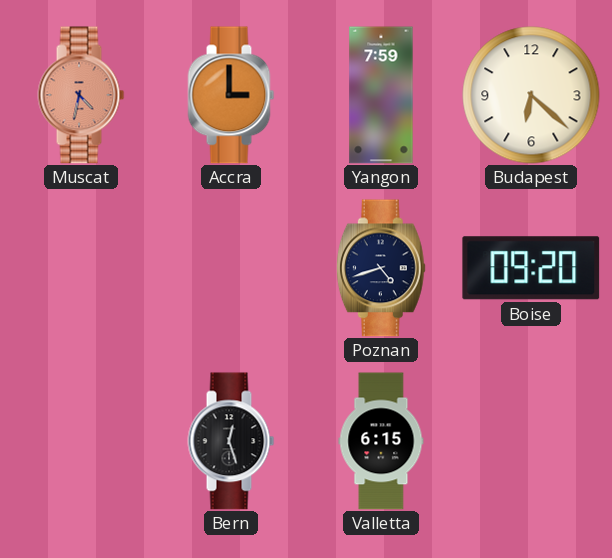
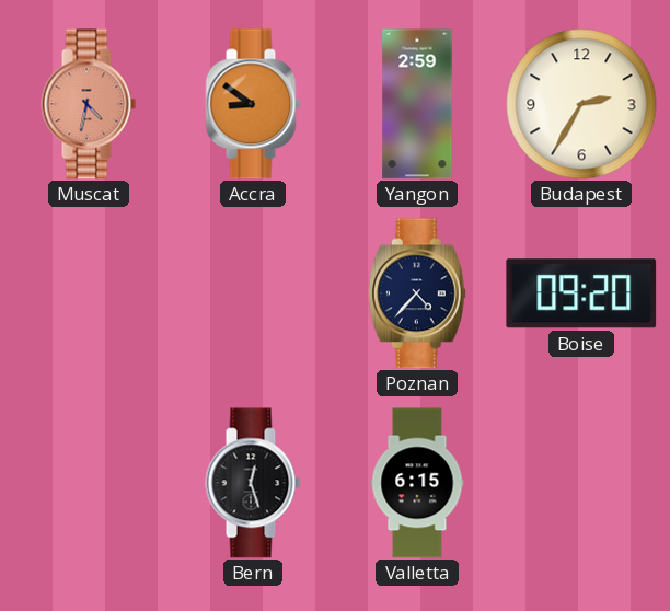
Accra: 3:00 -> 8:51 (253, 104)
Yangon: 7:59 -> 2:59 (417, 104)
Budapest: 6:22 -> 2:35 (581, 104)
Poznan: 4:42 -> 4:37 (417, 293)
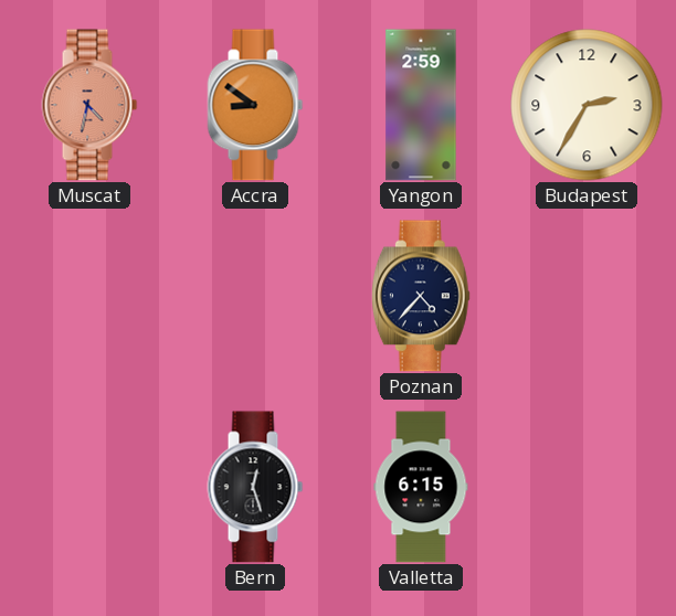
Boise: 09:20 -> none (581, 293)
